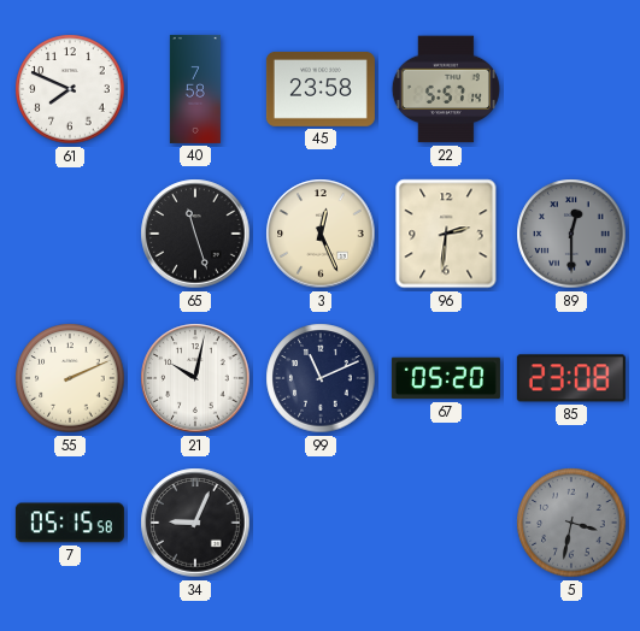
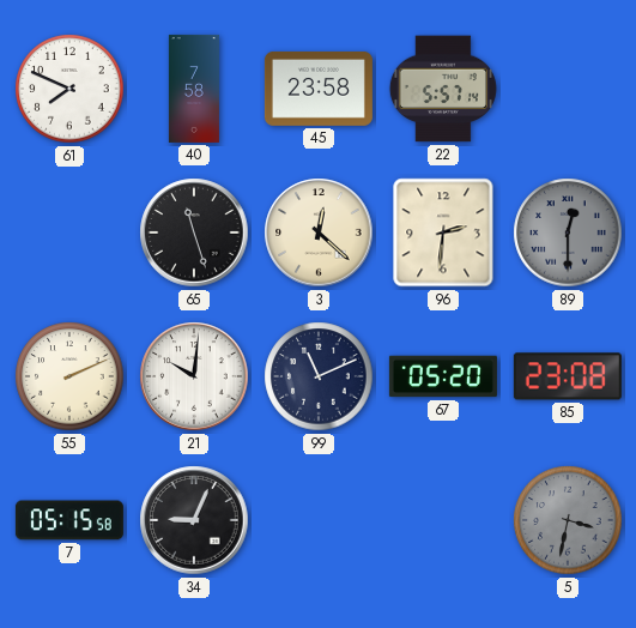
3: 12:26 -> 12:22 (319, 233)
21: 10:02 -> 10:01 (194, 376)
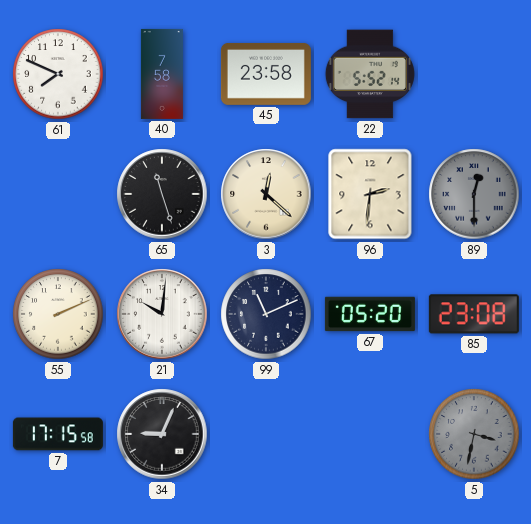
22: 5:57 -> 5:52 (370, 74)
7: 05:15 -> 17:15 (58, 434)
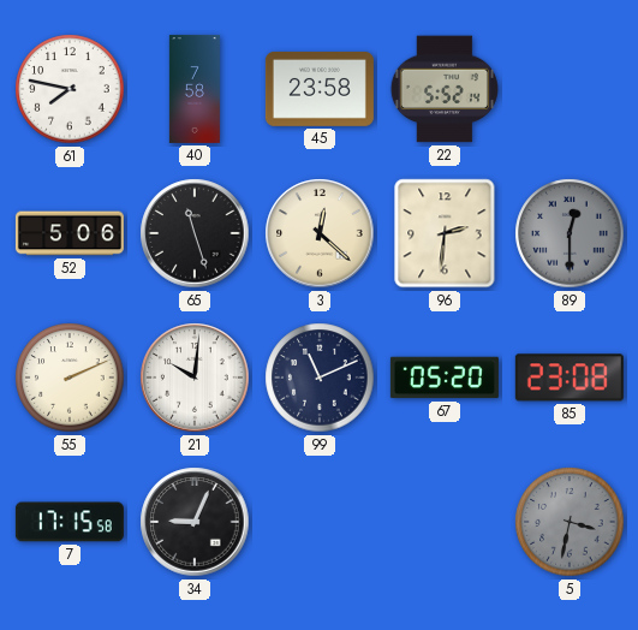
61: 7:49 -> 7:47 (70, 89)
52: none -> 5:06 (70, 233)
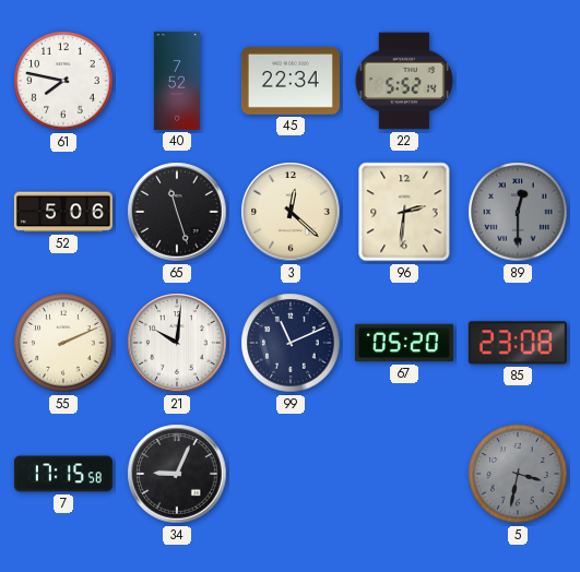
40: 7:58 -> 7:52 (177, 81)
45: 23:58 -> 22:34 (291, 81)
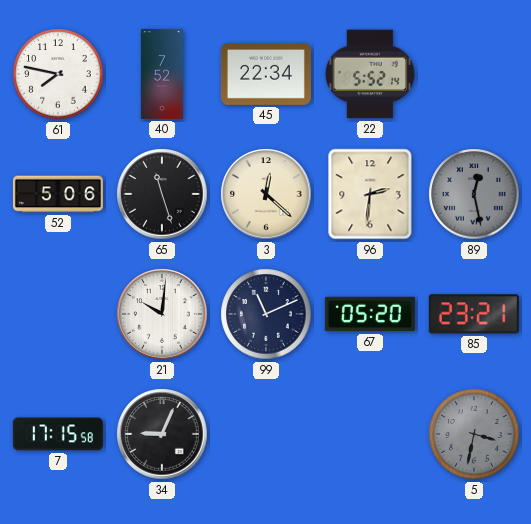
89: 12:30 -> 12:28 (474, 194)
55: 2:11 -> none (63, 343)
85: 23:08 -> 23:21 (474, 314)
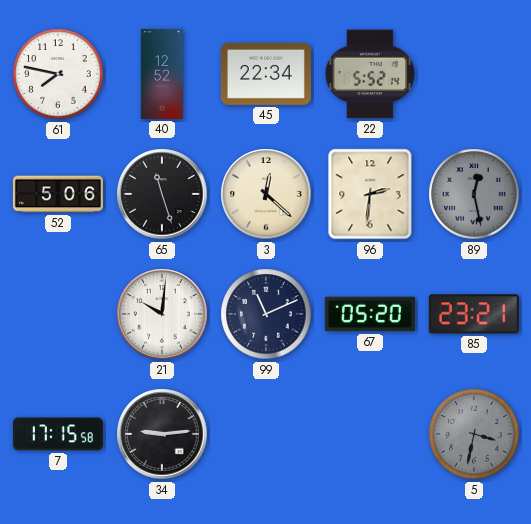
40: 7:52 -> 12:52 (162, 74)
34: 9:04 -> 9:14 (162, 434)
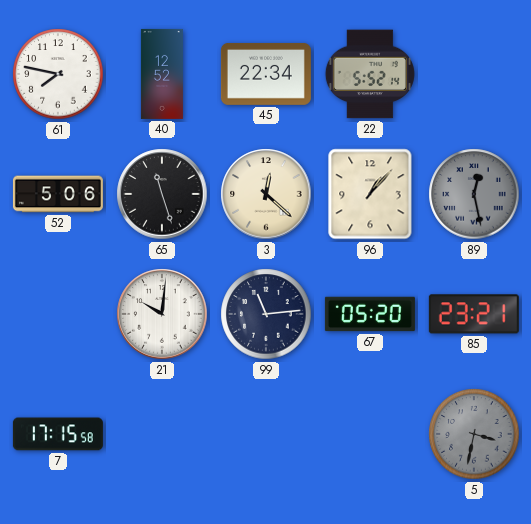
96: 2:31 -> 1:07 (370, 194)
99: 11:11 -> 11:14 (266, 314)
34: 9:14 -> none (162, 434)
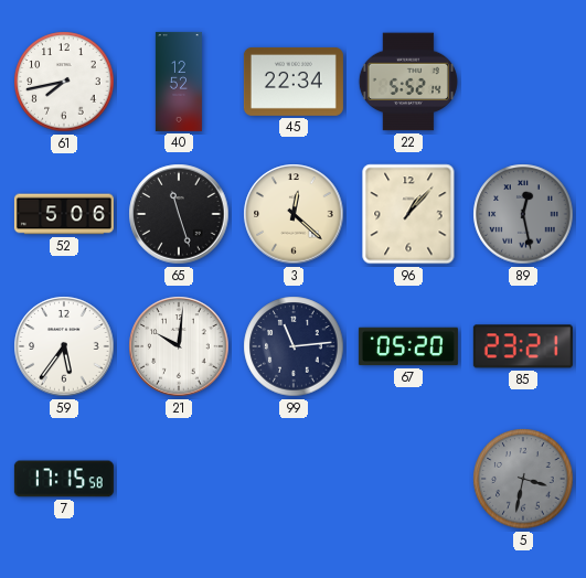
61: 7:47 -> 7:43 (64, 82)
59: none -> 5:36 (64, 346)
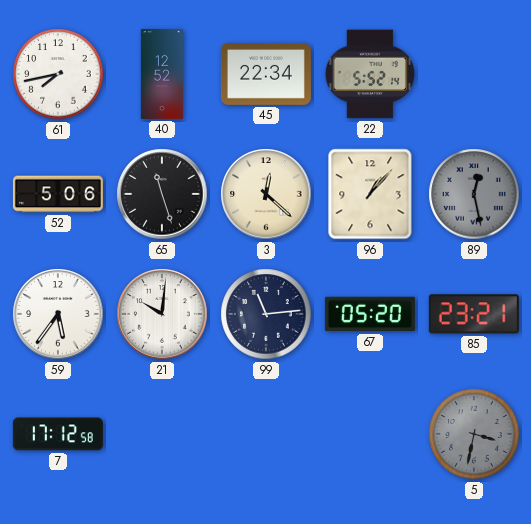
7: 17:15 -> 17:12 (58, 434)
